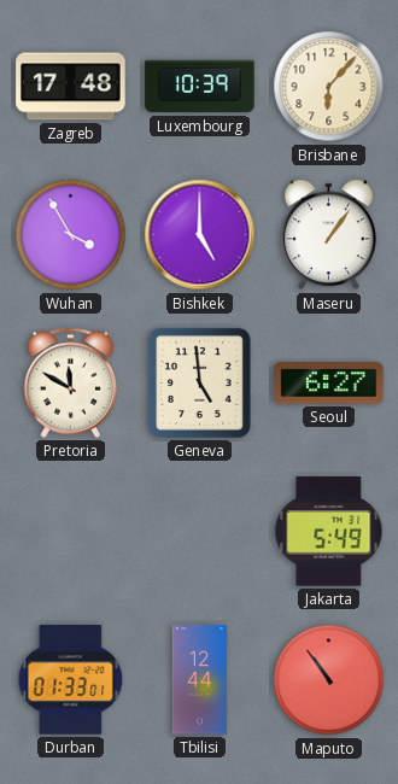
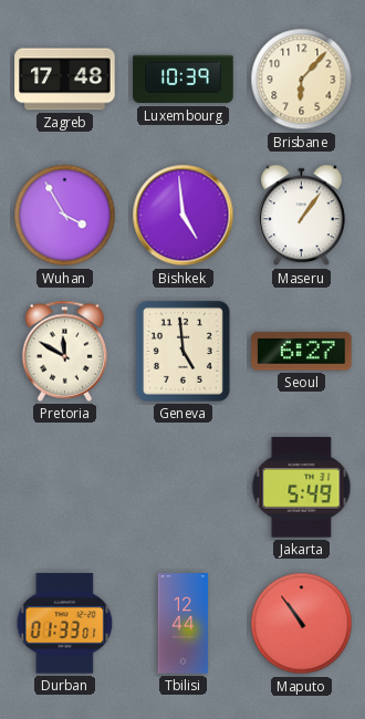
Bishkek: 5:00 -> 4:59 (184, 216)
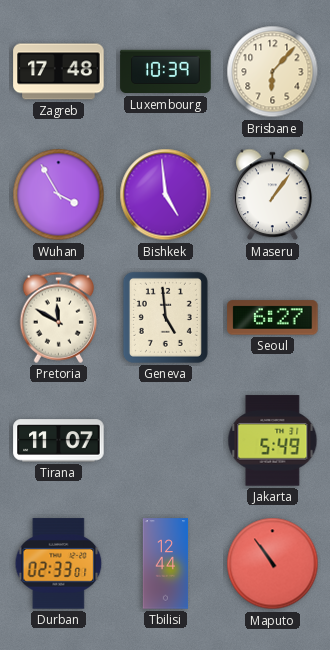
Tirana: none -> 11:07 (59, 441)
Durban: 01:33 -> 02:33 (59, 564)
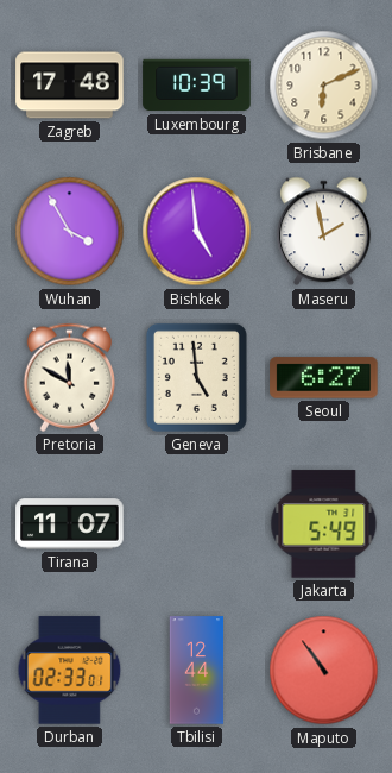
Brisbane: 6:07 -> 6:11 (324, 86)
Maseru: 1:06 -> 1:58 (324, 232)
